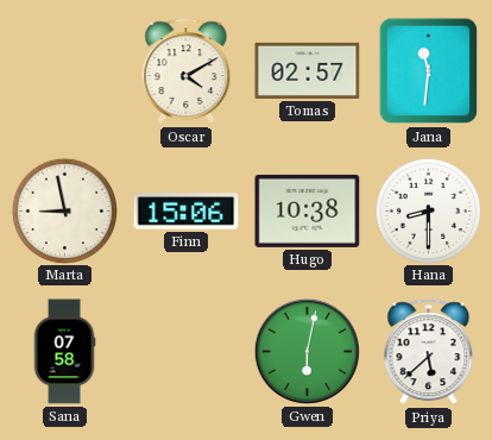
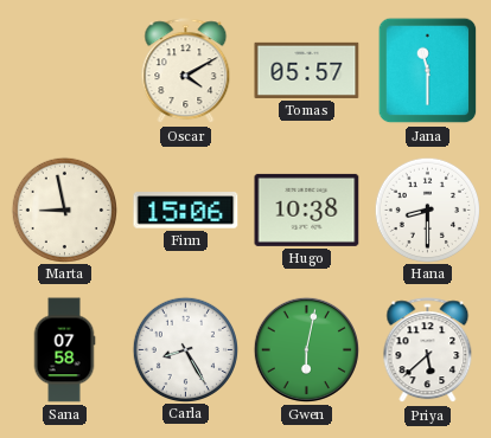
Tomas: 02:57 -> 05:57 (307, 70)
Jana: 11:31 -> 11:30 (428, 71)
Carla: none -> 8:25 (185, 349)
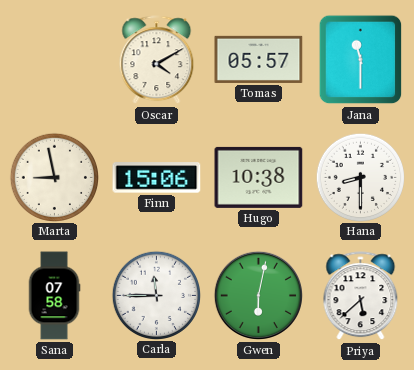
Carla: 8:25 -> 11:45 (156, 295)
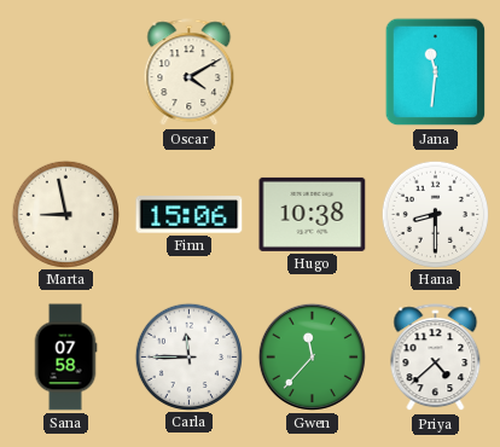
Tomas: 05:57 -> none (259, 59)
Jana: 11:30 -> 11:31 (436, 72)
Gwen: 6:02 -> 11:37 (312, 356)
Priya: 5:38 -> 4:38 (436, 358)
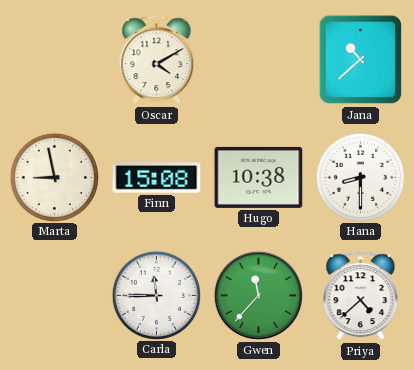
Jana: 11:31 -> 10:38 (361, 60)
Finn: 15:06 -> 15:08 (157, 178)
Sana: 07:58 -> none (65, 358)
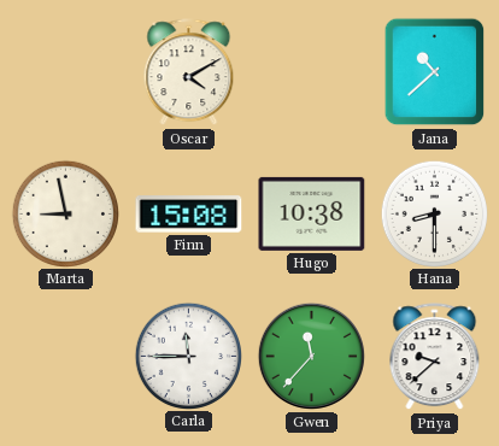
Priya: 4:38 -> 9:38 (435, 357)
